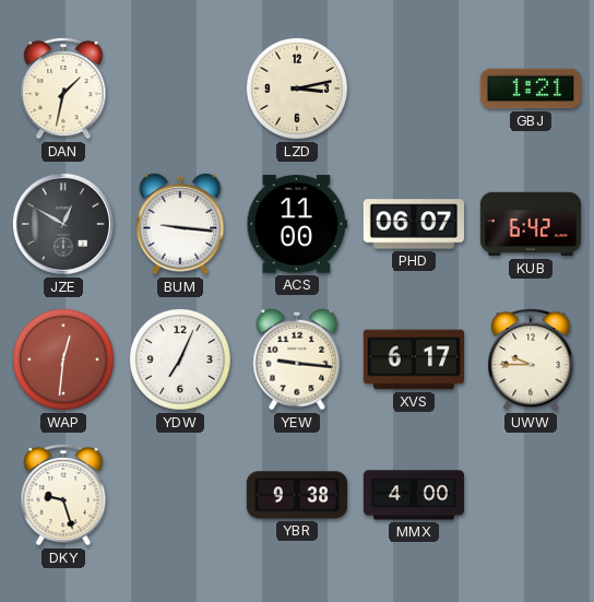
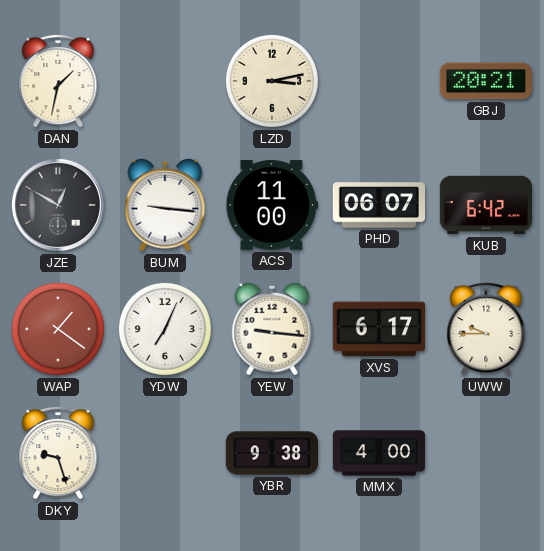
GBJ: 1:21 -> 20:21 (485, 81)
WAP: 12:31 -> 1:21 (58, 329)
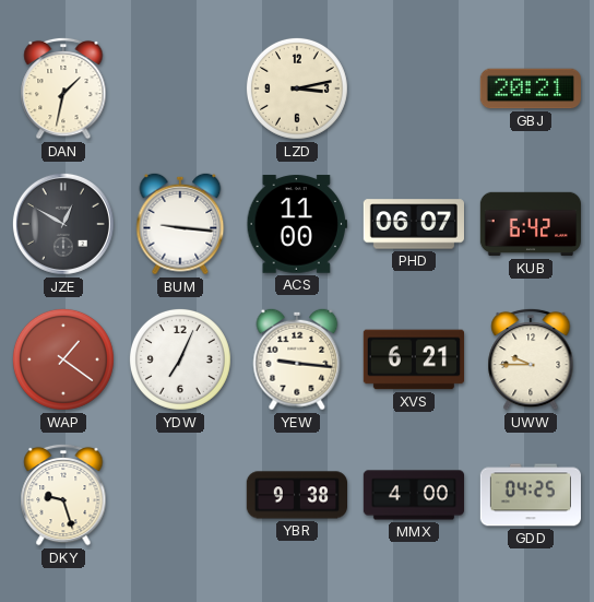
XVS: 6:17 -> 6:21 (413, 359)
GDD: none -> 04:25 (530, 495)
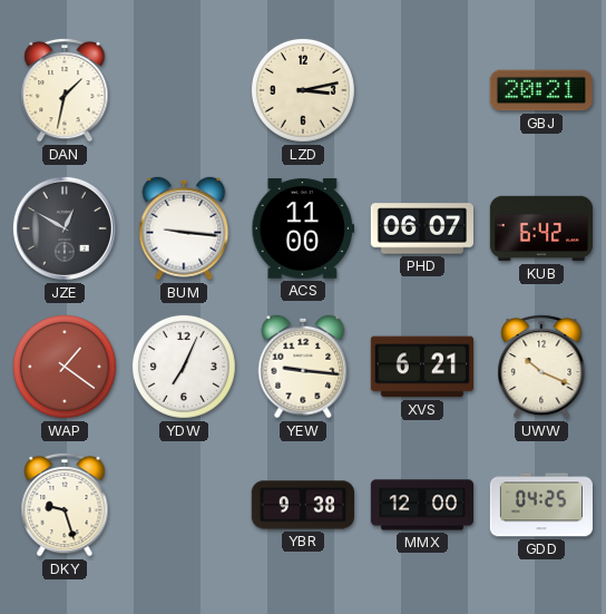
UWW: 9:45 -> 10:19 (541, 367)
MMX: 4:00 -> 12:00 (421, 505)
